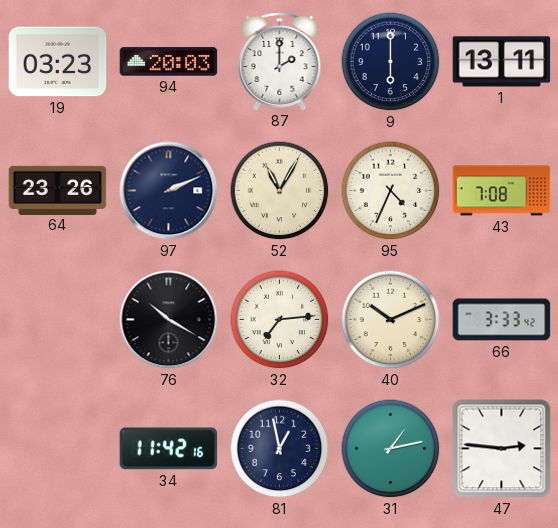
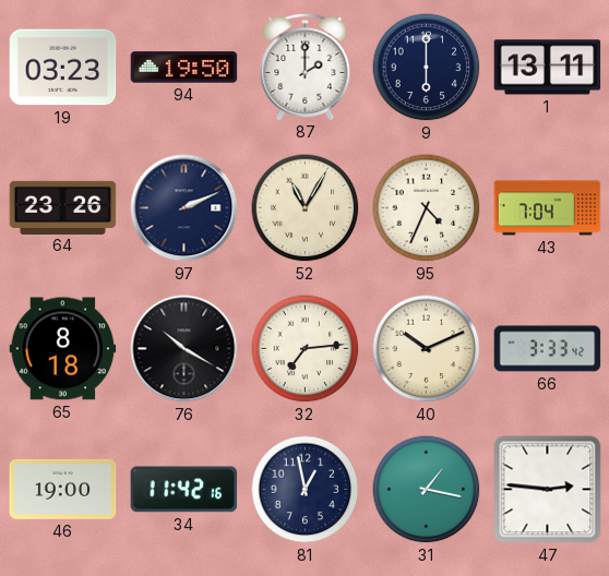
94: 20:03 -> 19:50 (184, 68)
43: 7:08 -> 7:04 (548, 208)
65: none -> 8:18 (63, 349)
46: none -> 19:00 (63, 489)
31: 1:13 -> 1:17 (427, 490)
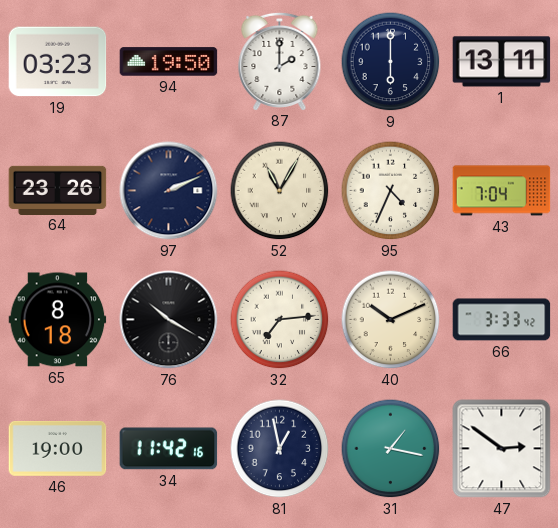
47: 2:46 -> 2:51 (502, 449)
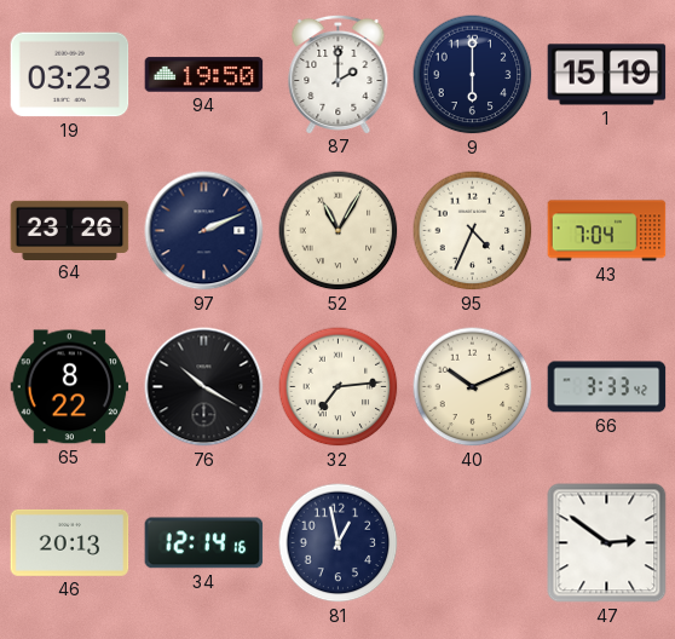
1: 13:11 -> 15:19 (607, 75)
65: 8:18 -> 8:22 (70, 387)
46: 19:00 -> 20:13 (70, 542)
34: 11:42 -> 12:14 (204, 543)
31: 1:17 -> none (391, 449)
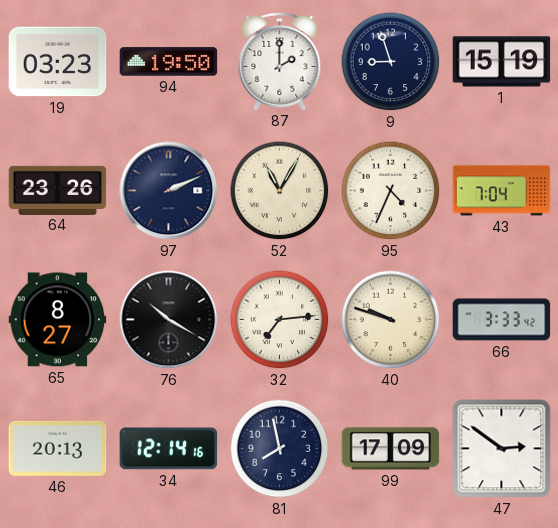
9: 6:00 -> 8:57 (391, 62)
65: 8:22 -> 8:27 (58, 320)
40: 10:11 -> 9:48 (391, 320)
81: 12:58 -> 7:58 (280, 449)
99: none -> 17:09 (391, 449)
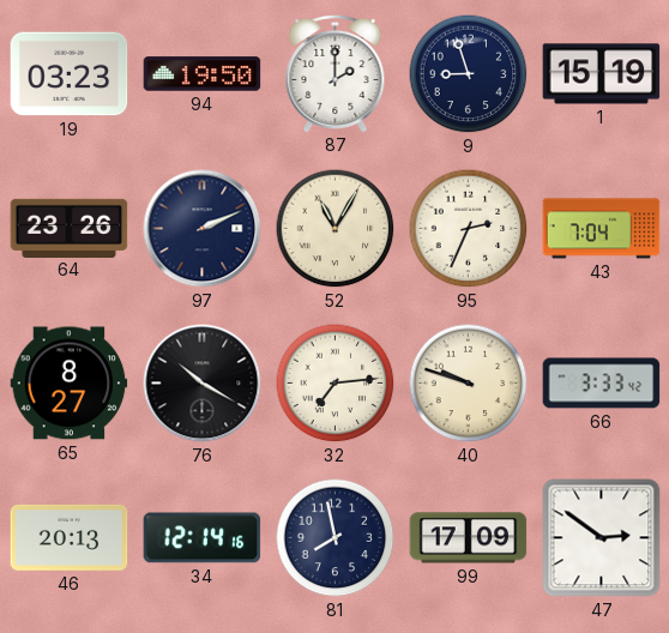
95: 4:34 -> 2:34 (469, 229)
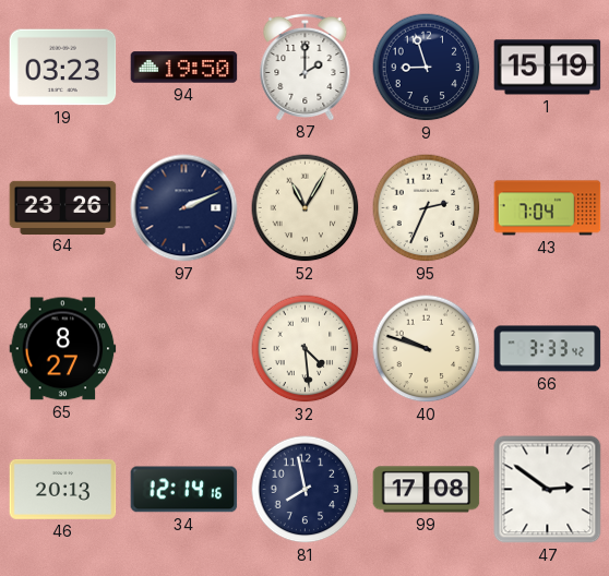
76: 10:20 -> none (203, 384)
32: 7:14 -> 4:29 (306, 349)
99: 17:09 -> 17:08 (427, 490)
